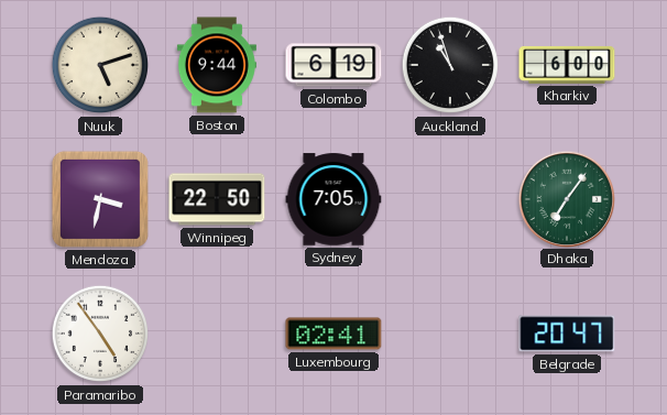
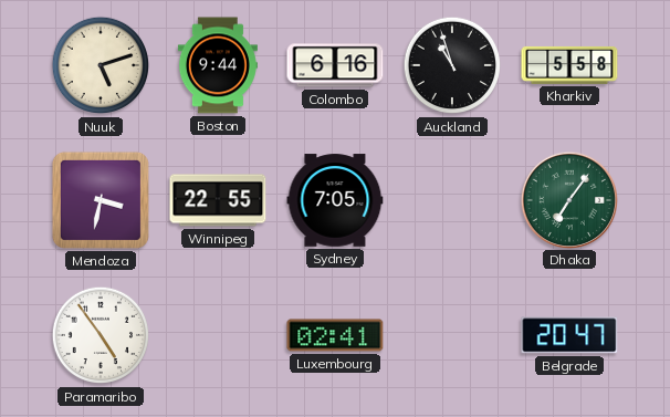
Colombo: 6:19 -> 6:16 (335, 65)
Kharkiv: 6:00 -> 5:58 (569, 65)
Winnipeg: 22:50 -> 22:55 (218, 200)
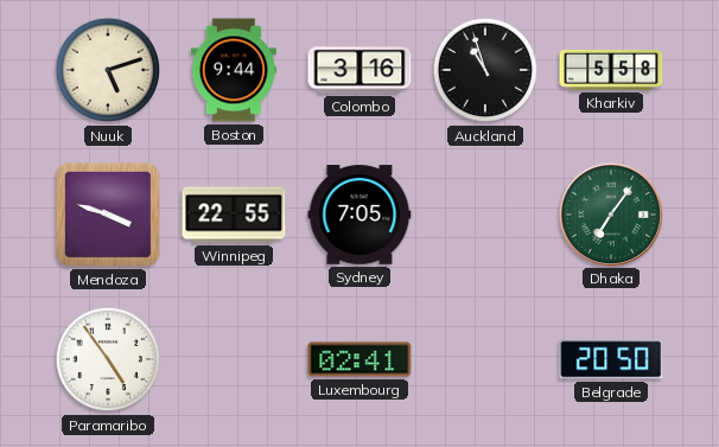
Colombo: 6:16 -> 3:16 (359, 70)
Mendoza: 3:32 -> 3:48 (108, 215)
Belgrade: 20:47 -> 20:50 (611, 359)
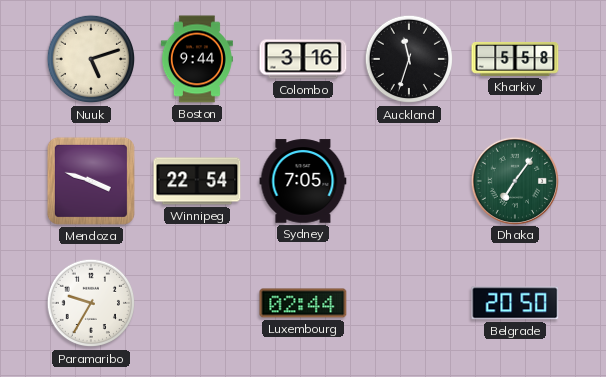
Auckland: 10:57 -> 11:33 (409, 59)
Winnipeg: 22:55 -> 22:54 (197, 181)
Paramaribo: 4:54 -> 9:35 (91, 303)
Luxembourg: 02:41 -> 02:44 (303, 303)
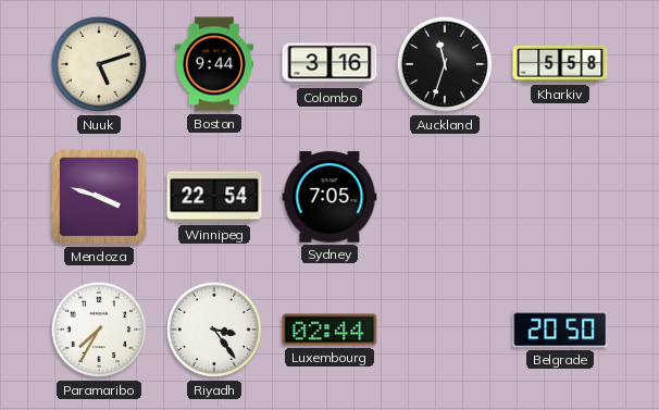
Dhaka: 7:06 -> none (514, 180)
Paramaribo: 9:35 -> 7:35 (99, 330)
Riyadh: none -> 3:24 (214, 330)
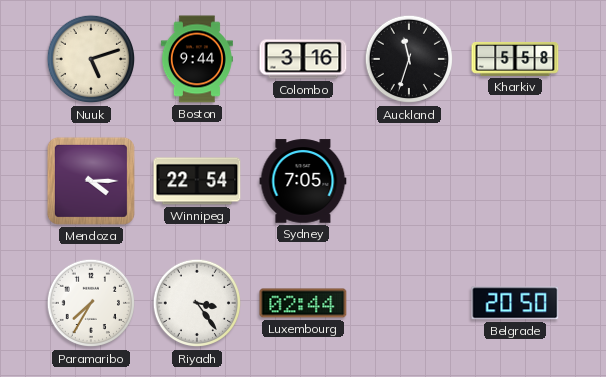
Mendoza: 3:48 -> 4:15 (91, 181)
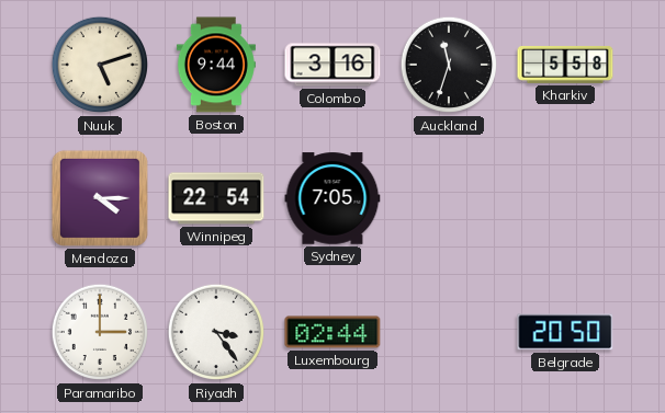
Paramaribo: 7:35 -> 3:00 (100, 332)
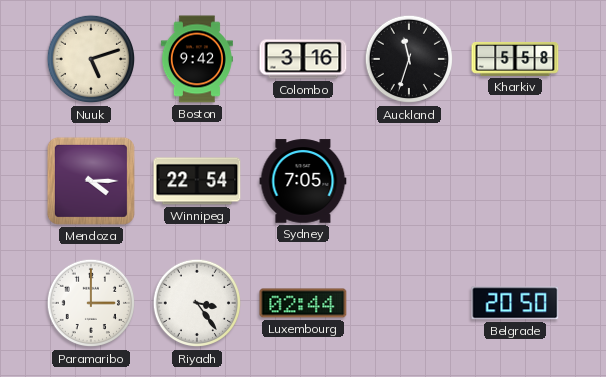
Boston: 9:44 -> 9:42 (197, 59)
